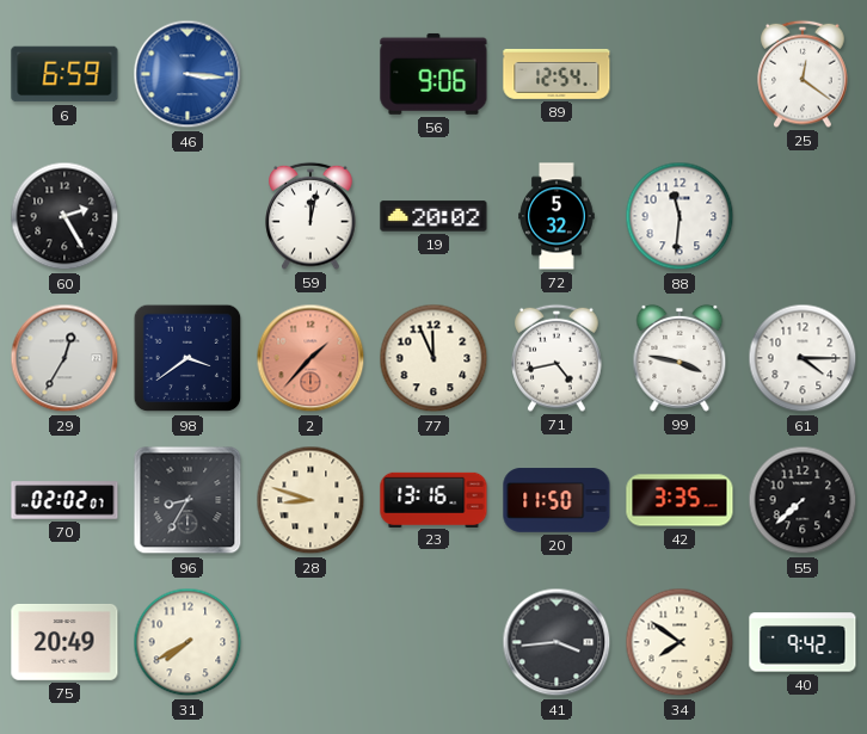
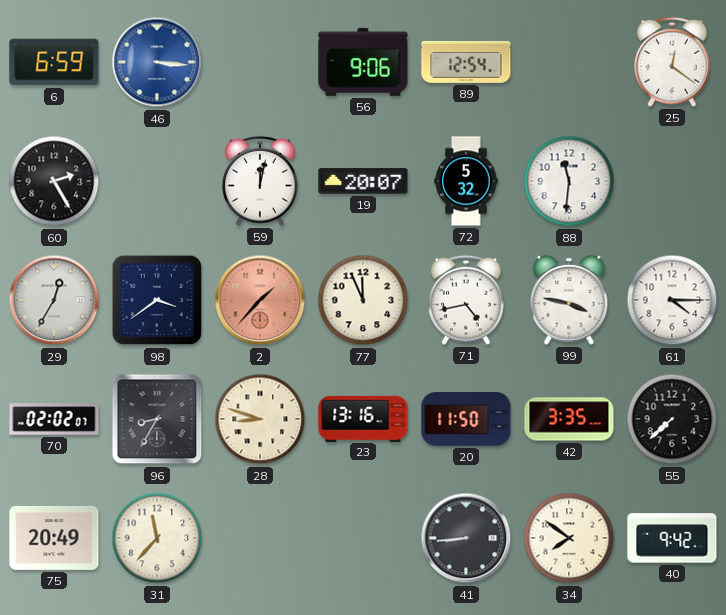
19: 20:02 -> 20:07 (363, 181)
31: 7:40 -> 11:37 (157, 538)
41: 3:44 -> 8:44 (466, 538)
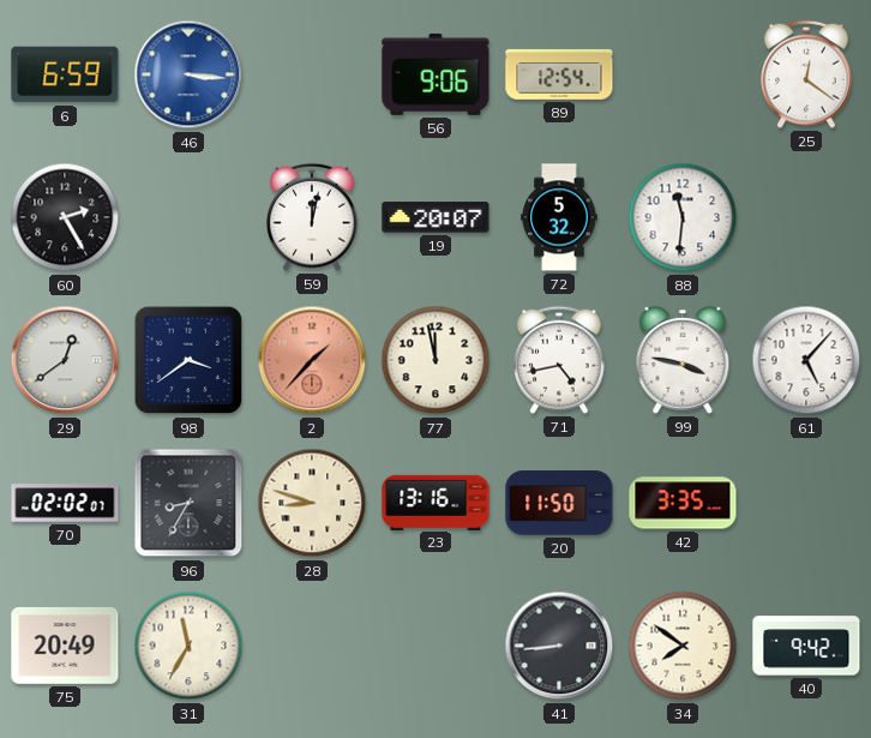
29: 12:35 -> 12:39 (65, 360)
77: 11:56 -> 11:58 (435, 360)
61: 4:15 -> 5:07 (806, 360)
55: 7:38 -> none (672, 419)
31: 11:37 -> 11:35 (188, 646)
